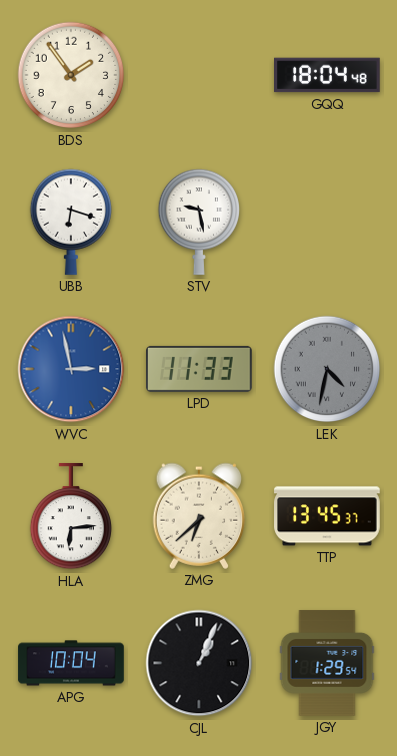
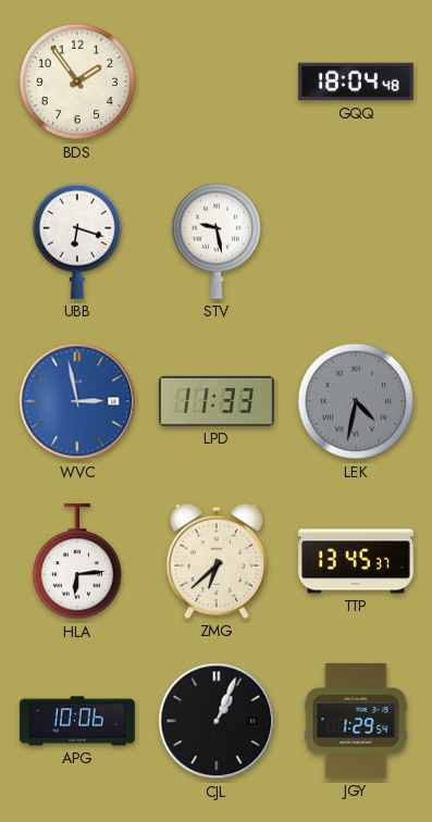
APG: 10:04 -> 10:06 (77, 721)
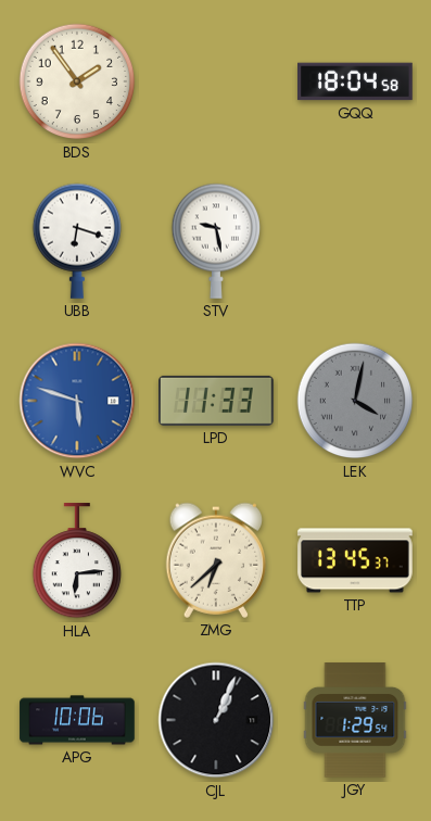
GQQ: 18:04:48 -> 18:04:58 (356, 81)
WVC: 2:58 -> 5:48 (77, 401)
LEK: 4:32 -> 4:02 (355, 401)
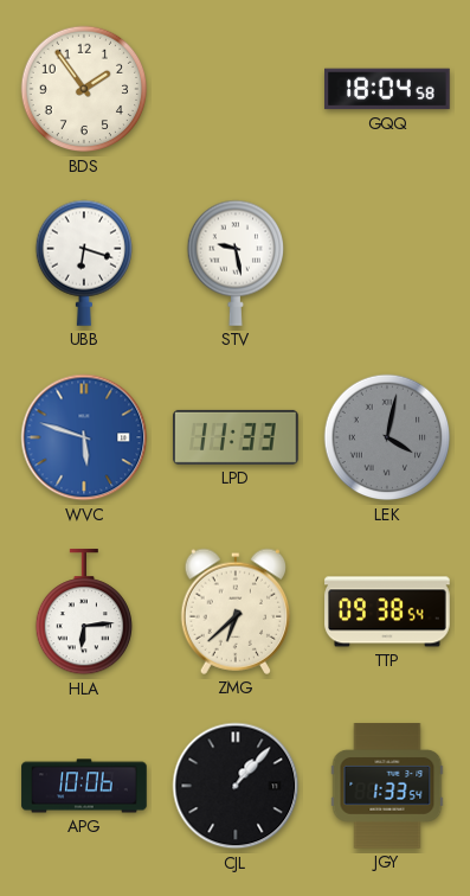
TTP: 13:45 -> 09:38 (387, 612)
CJL: 1:04 -> 1:07 (236, 786)
JGY: 1:29 -> 1:33 (387, 786)
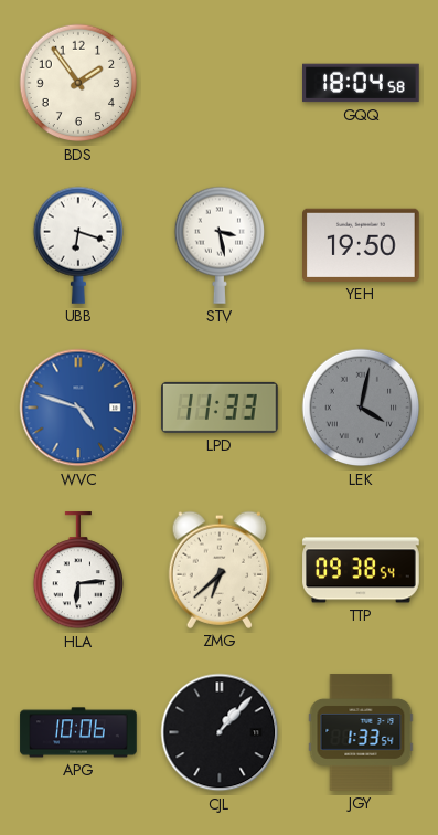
STV: 9:28 -> 3:28 (218, 245)
YEH: none -> 19:50 (362, 245)
WVC: 5:48 -> 4:48 (78, 408)
